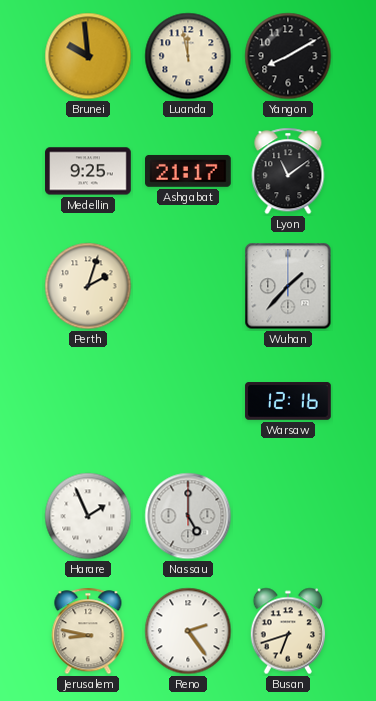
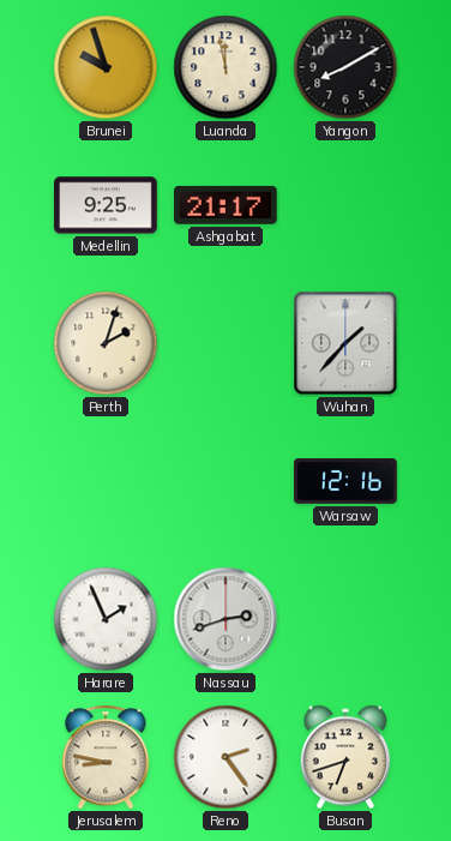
Brunei: 9:59 -> 9:57 (106, 67)
Lyon: 11:09 -> none (288, 171)
Nassau: 5:00 -> 2:42 (225, 619)
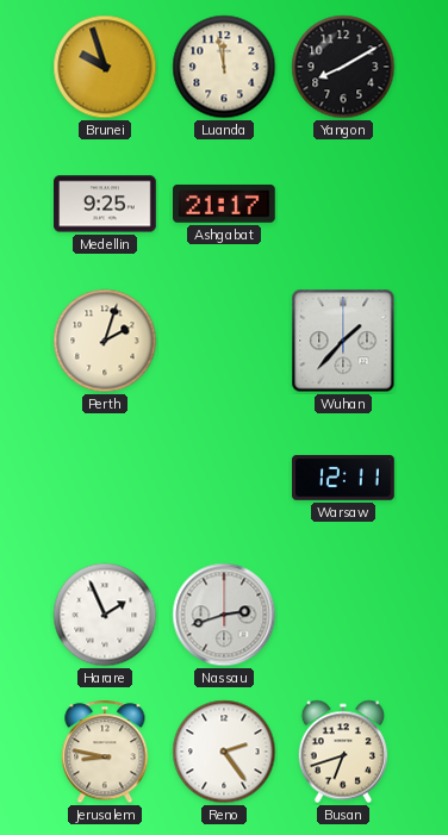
Warsaw: 12:16 -> 12:11 (343, 478)
